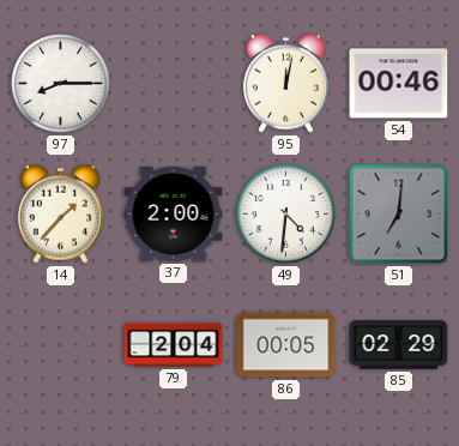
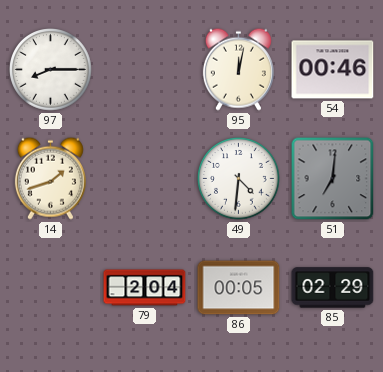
14: 1:37 -> 1:42 (50, 178)
37: 2:00 -> none (174, 215)
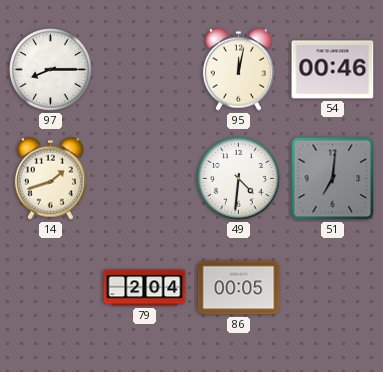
85: 02:29 -> none (333, 288)
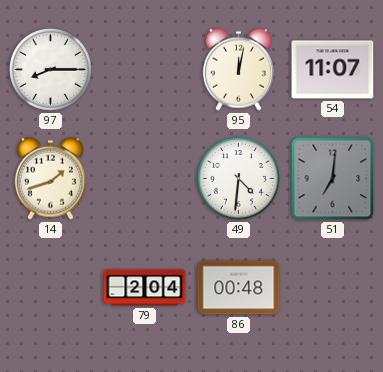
54: 00:46 -> 11:07 (333, 70)
86: 00:05 -> 00:48 (239, 288)
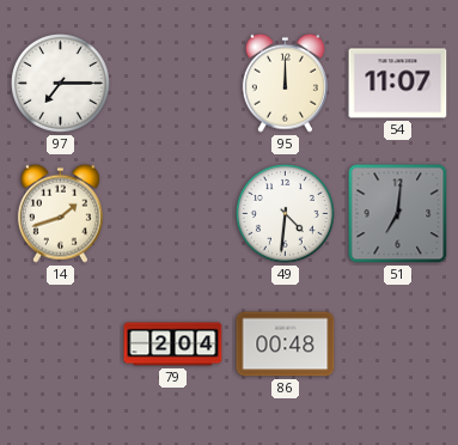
97: 8:15 -> 7:15 (61, 84)
95: 12:02 -> 12:00 (285, 83)
